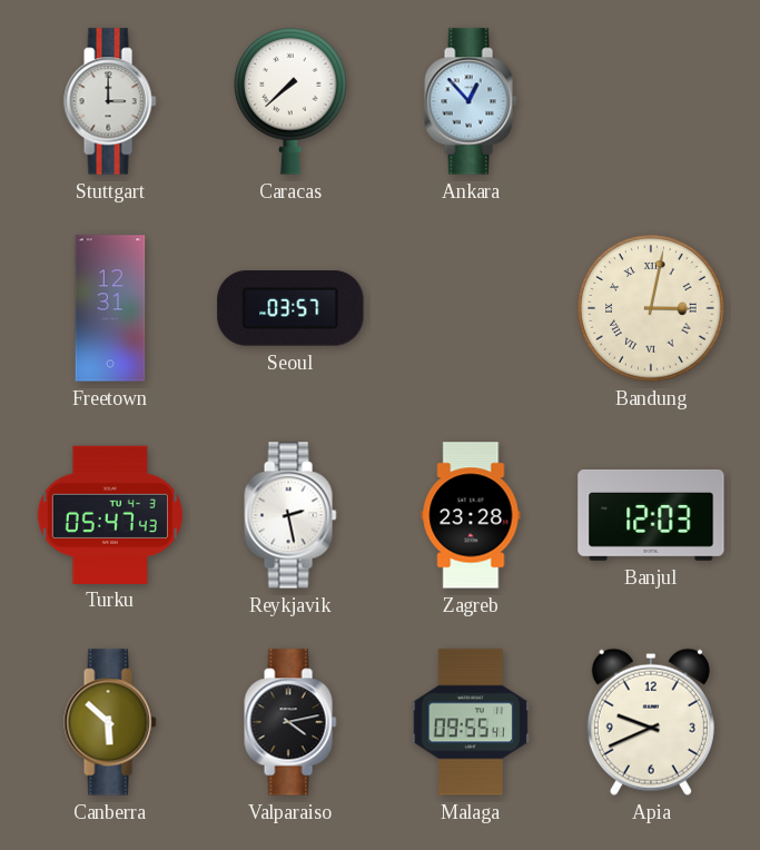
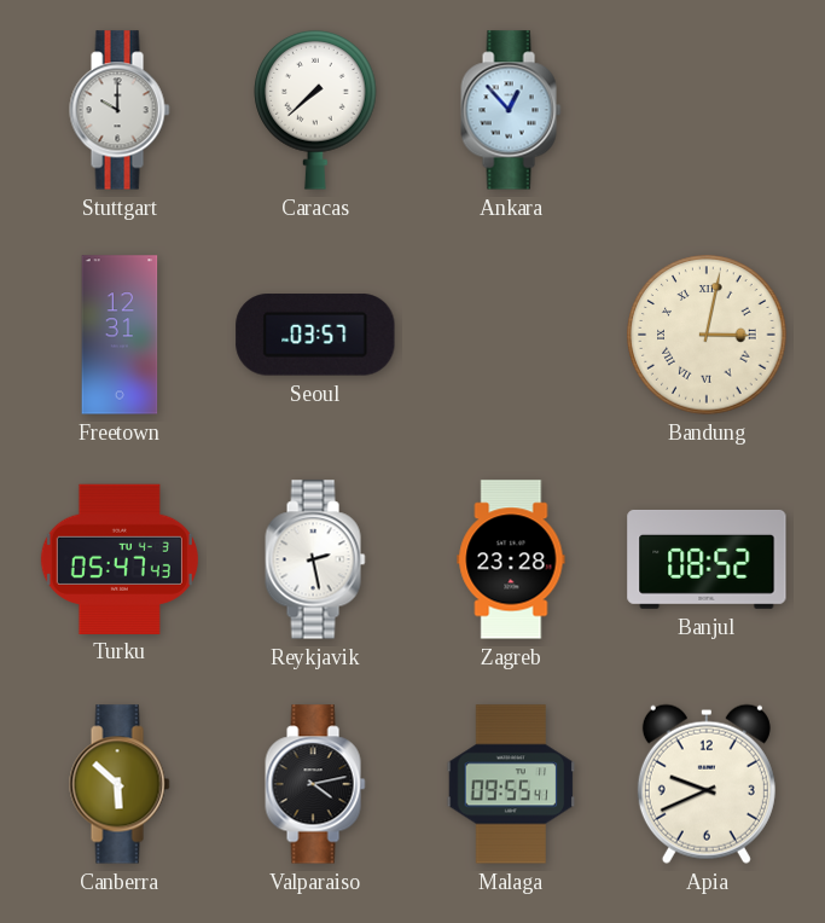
Stuttgart: 3:00 -> 10:00 (120, 110)
Banjul: 12:03 -> 08:52 (707, 559)
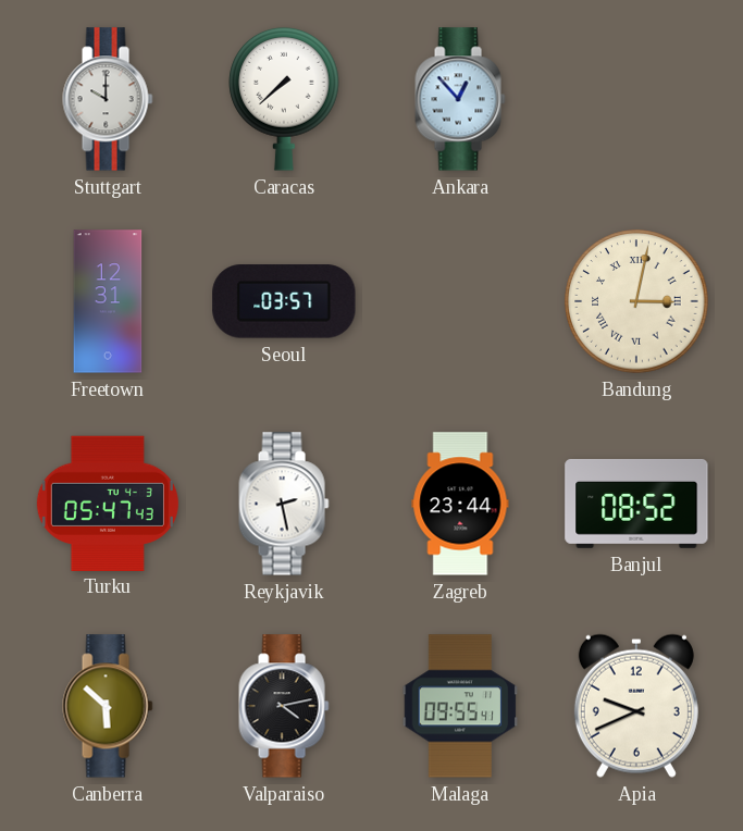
Zagreb: 23:28 -> 23:44 (460, 504)
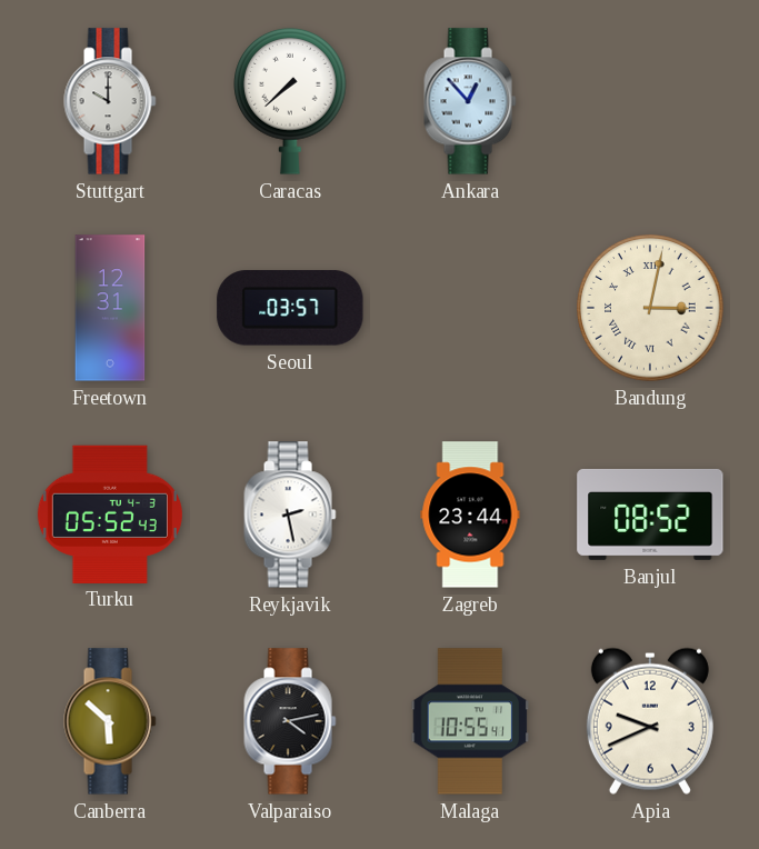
Turku: 05:47 -> 05:52 (110, 513)
Malaga: 09:55 -> 10:55 (470, 721)
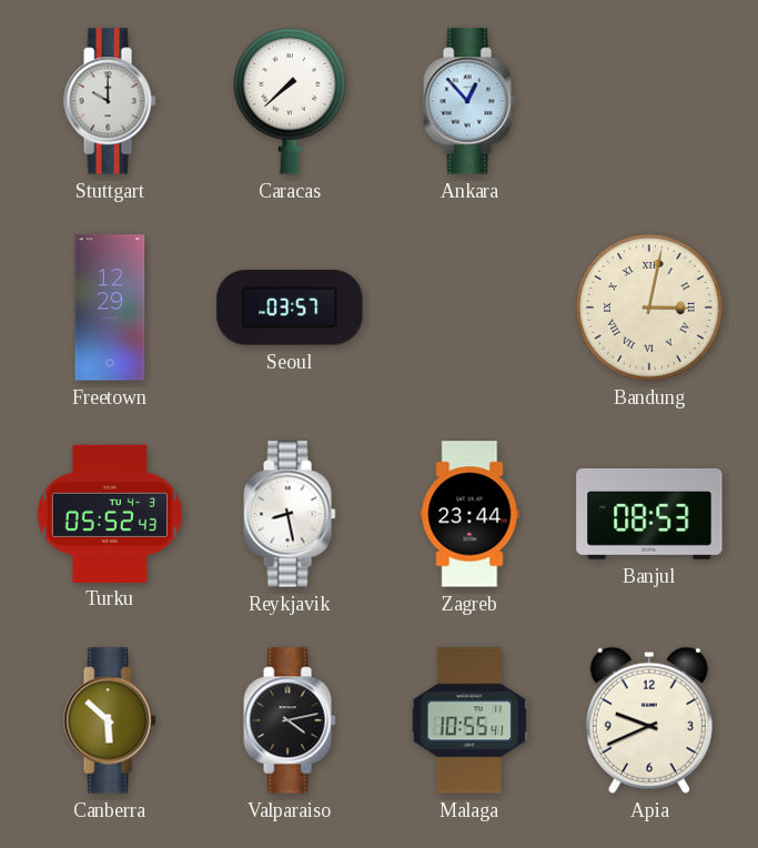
Freetown: 12:31 -> 12:29 (110, 307)
Reykjavik: 2:28 -> 8:28 (290, 514)
Banjul: 08:52 -> 08:53 (649, 514)
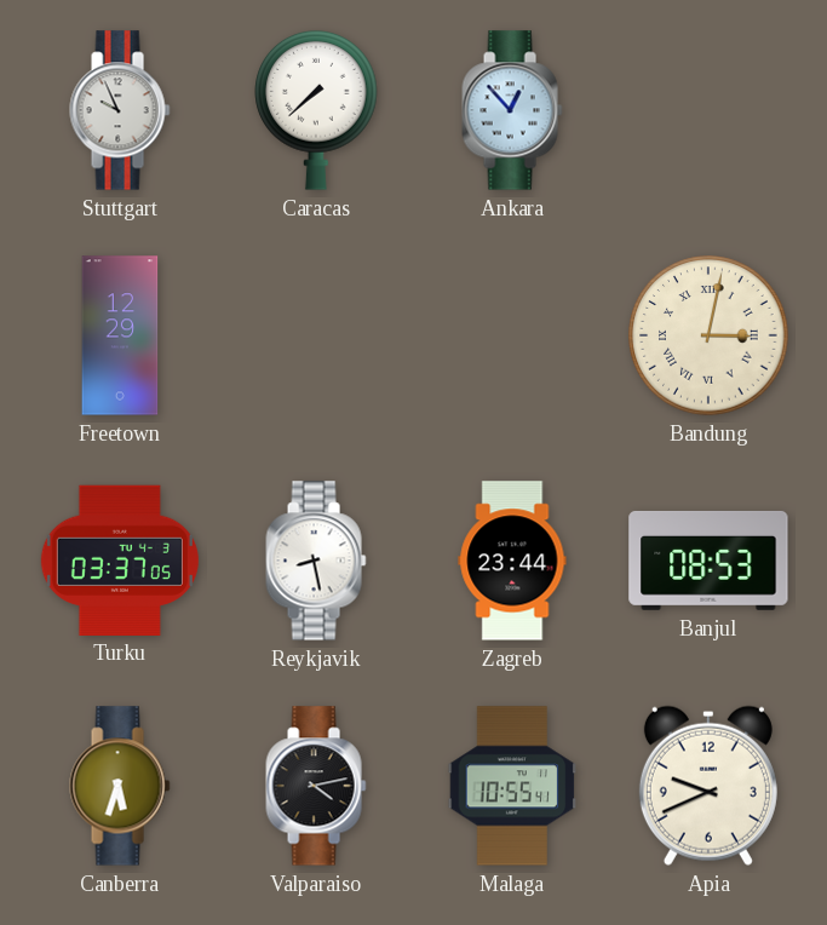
Stuttgart: 10:00 -> 9:56 (120, 110)
Seoul: 03:57 -> none (290, 307)
Turku: 05:52 -> 03:37 (120, 559)
Canberra: 5:52 -> 5:33 (120, 786)
